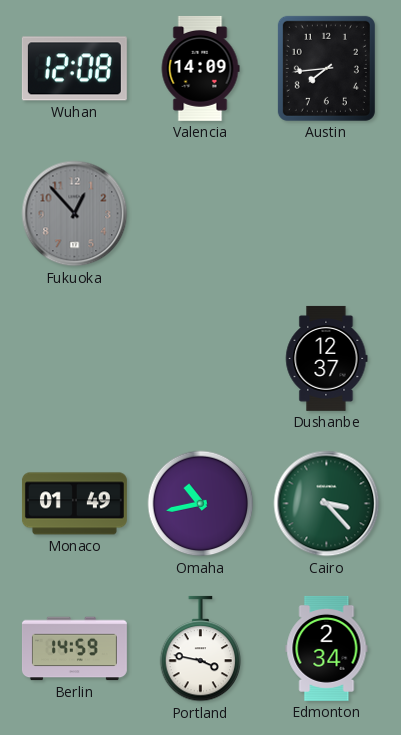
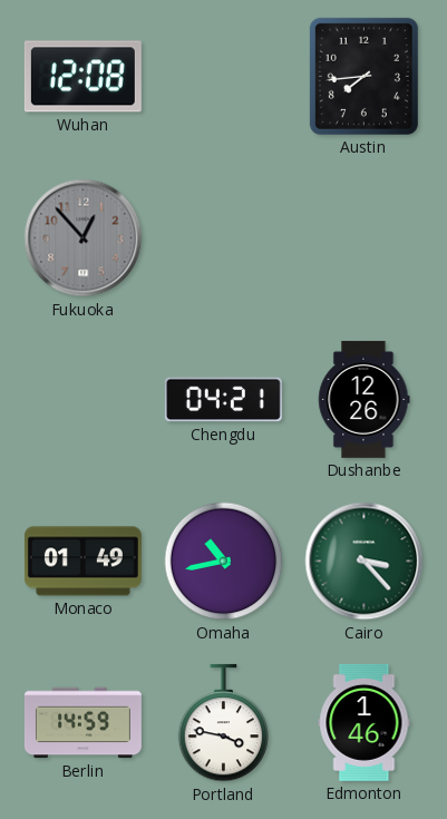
Valencia: 14:09 -> none (200, 68)
Chengdu: none -> 04:21 (223, 400)
Dushanbe: 12:37 -> 12:26 (365, 399)
Edmonton: 2:34 -> 1:46 (365, 722)
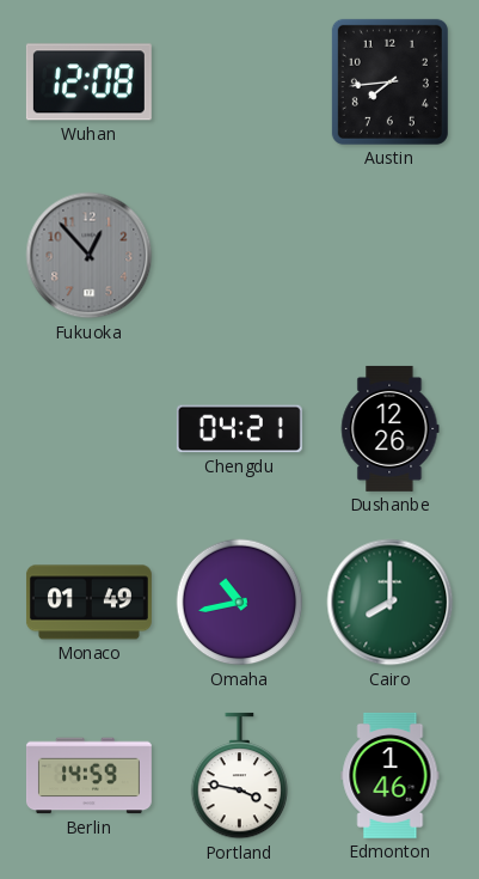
Cairo: 3:23 -> 8:00 (391, 603)
